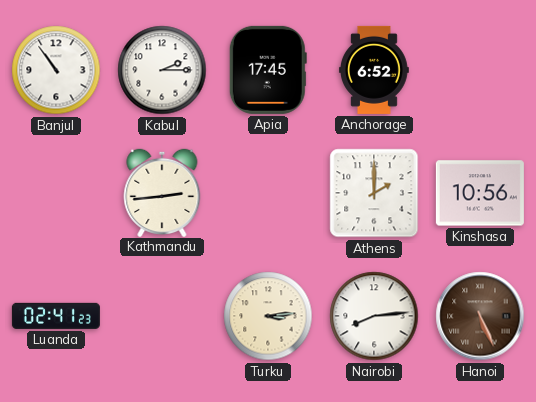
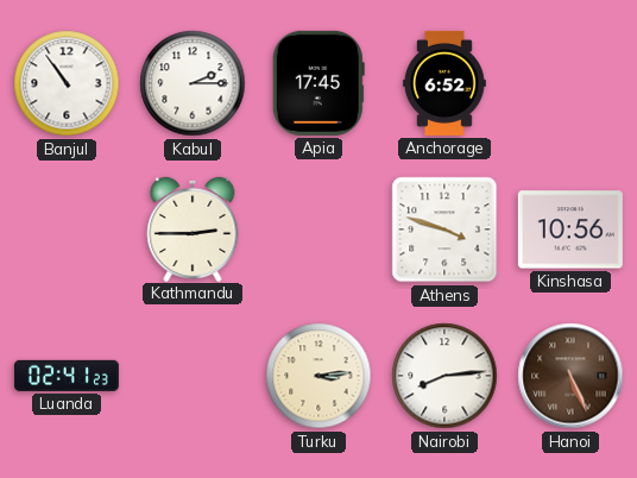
Kathmandu: 2:44 -> 2:45 (193, 228)
Athens: 2:00 -> 3:48 (444, 229)
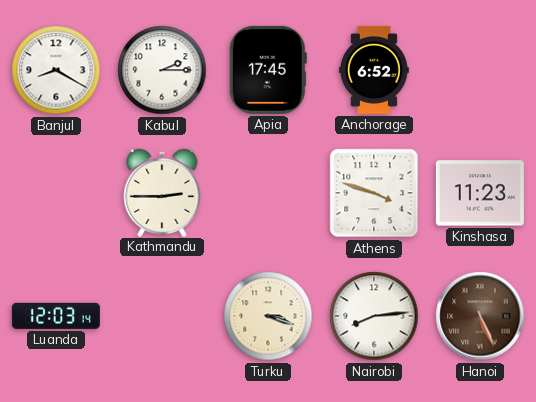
Banjul: 10:54 -> 8:20 (56, 70)
Kinshasa: 10:56 -> 11:23 (480, 193)
Luanda: 02:41 -> 12:03 (56, 316)
Turku: 3:14 -> 3:18 (268, 316)
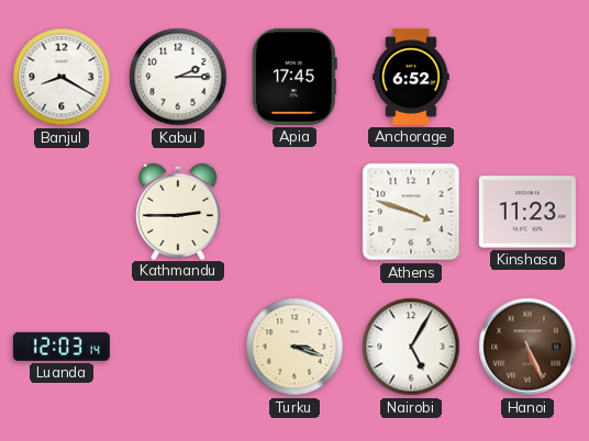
Nairobi: 8:14 -> 5:05 (411, 347)
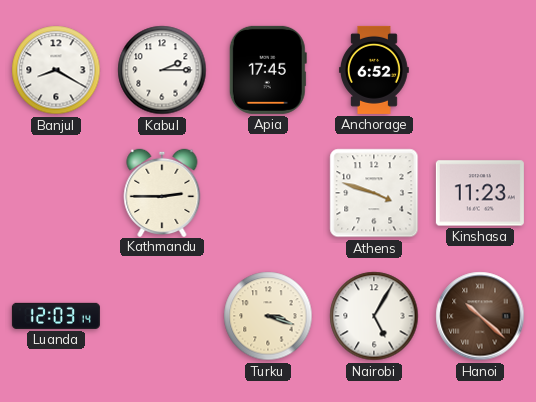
Hanoi: 5:26 -> 10:22 (480, 316)
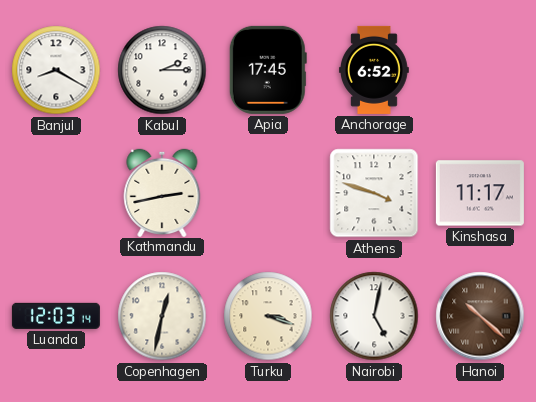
Kathmandu: 2:45 -> 2:43 (162, 192)
Kinshasa: 11:23 -> 11:17 (480, 193)
Copenhagen: none -> 12:32 (162, 316)
Nairobi: 5:05 -> 5:02 (374, 316)
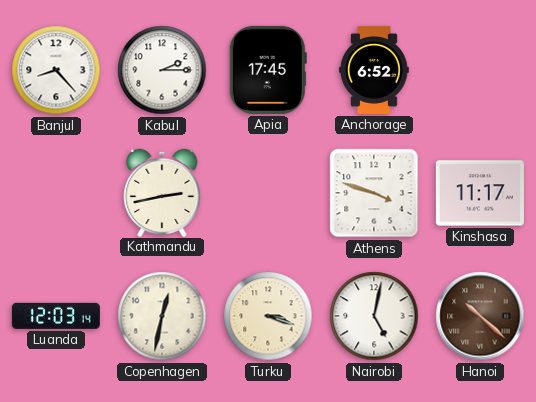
Banjul: 8:20 -> 8:23 (56, 70)
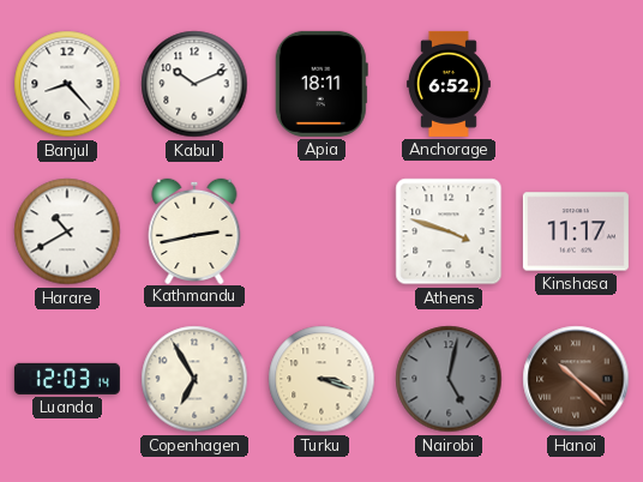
Kabul: 2:15 -> 10:11 (194, 84)
Apia: 17:45 -> 18:11 (321, 84)
Harare: none -> 10:40 (67, 231)
Copenhagen: 12:32 -> 6:55 (194, 379)
Nairobi dial: white -> grey (449, 379)
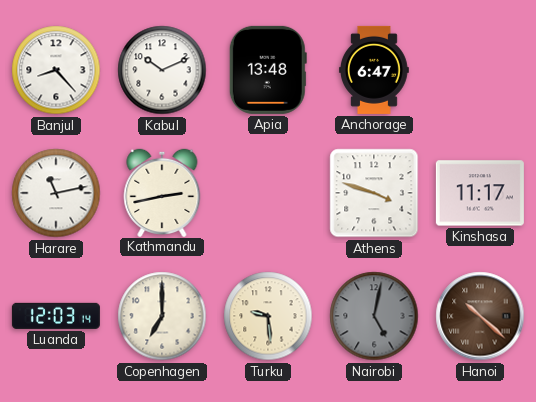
Apia: 18:11 -> 13:48 (268, 70)
Anchorage: 6:52 -> 6:47 (374, 70)
Harare: 10:40 -> 11:13 (56, 193)
Copenhagen: 6:55 -> 7:00 (162, 316)
Turku: 3:18 -> 9:29 (268, 316)
